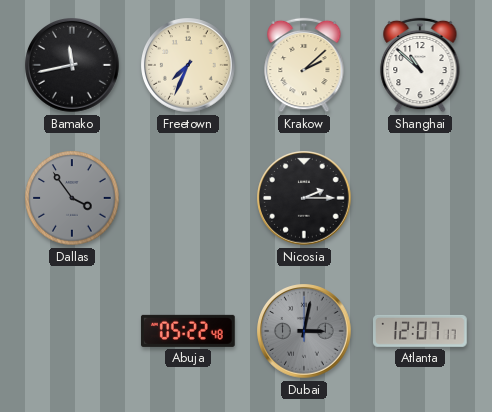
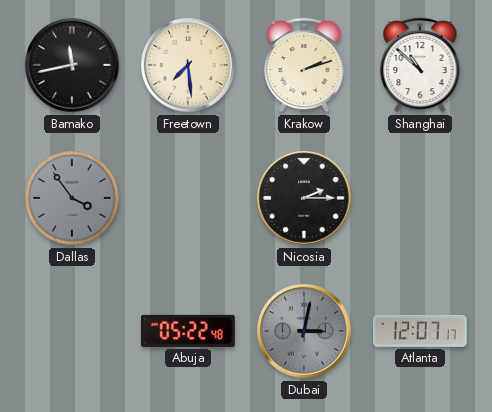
Freetown: 7:34 -> 7:29 (188, 65)
Krakow: 2:08 -> 2:12 (304, 65)
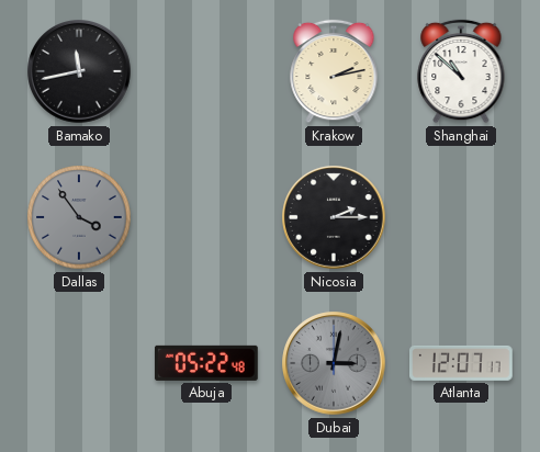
Freetown: 7:29 -> none (188, 65)
Krakow: 2:12 -> 2:13 (334, 71)
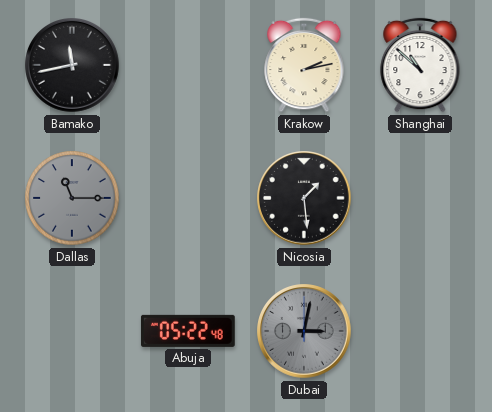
Dallas: 3:54 -> 11:15 (72, 198)
Nicosia: 2:15 -> 1:29 (304, 198)
Atlanta: 12:07 -> none (462, 363)
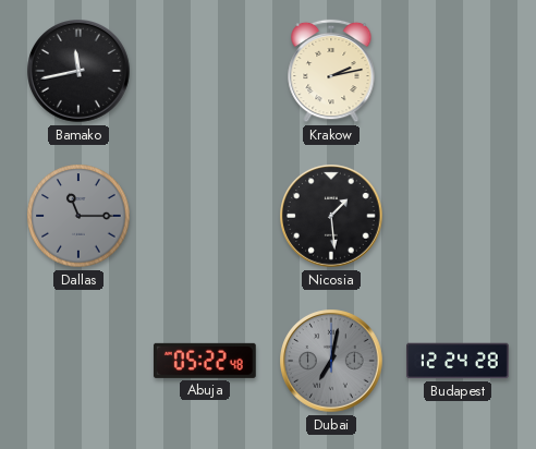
Shanghai: 10:52 -> none (420, 65)
Dubai: 3:02 -> 7:02 (331, 361)
Budapest: none -> 12:24 (458, 361)
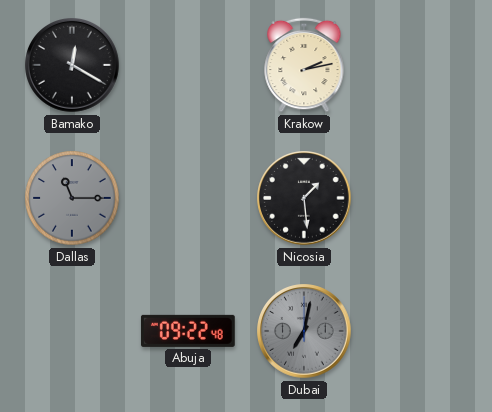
Bamako: 11:43 -> 12:20 (72, 65)
Abuja: 05:22 -> 09:22 (188, 331)
Budapest: 12:24 -> none (458, 361)
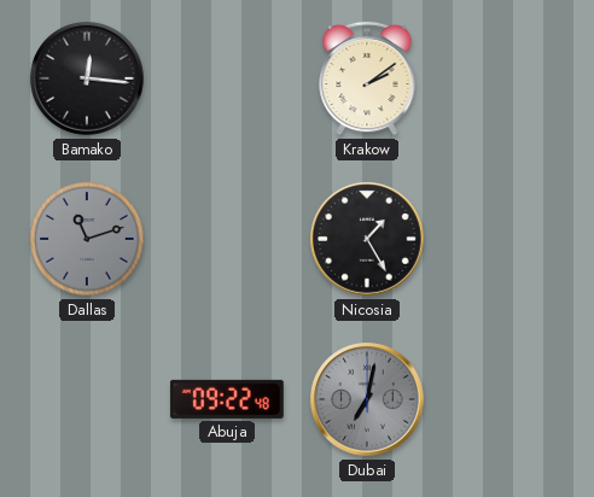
Bamako: 12:20 -> 12:16 (87, 78)
Krakow: 2:13 -> 2:09 (367, 78)
Dallas: 11:15 -> 11:12 (87, 239)
Nicosia: 1:29 -> 1:25 (367, 239)
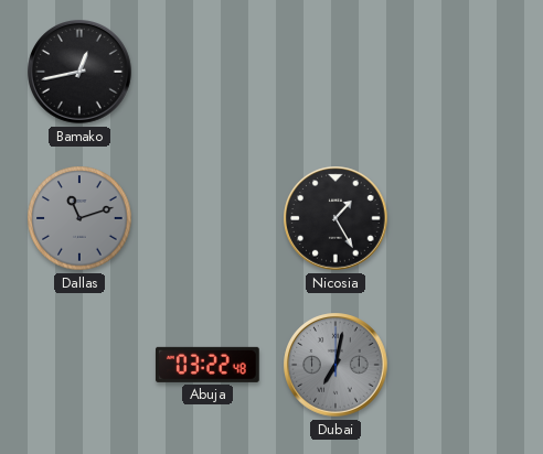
Bamako: 12:16 -> 12:43 (79, 72)
Krakow: 2:09 -> none (367, 78)
Abuja: 09:22 -> 03:22 (207, 365)
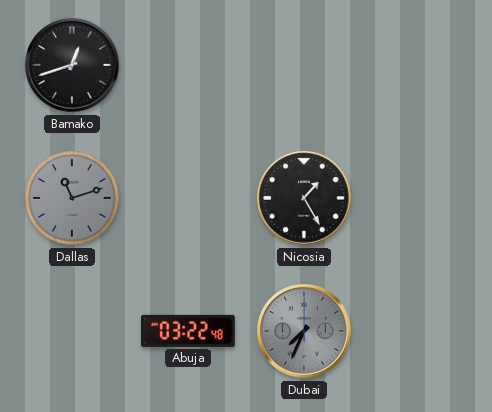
Bamako: 12:43 -> 12:42 (72, 65)
Dubai: 7:02 -> 7:34 (304, 331)
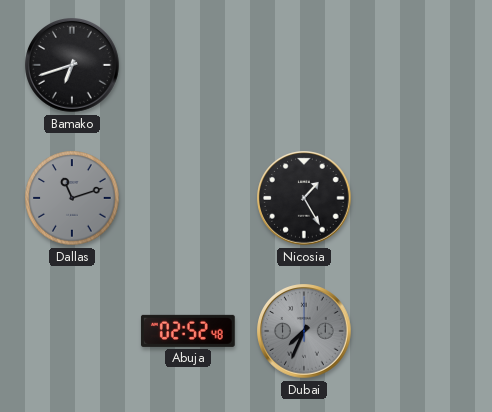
Bamako: 12:42 -> 6:42 (72, 65)
Abuja: 03:22 -> 02:52 (188, 331)
